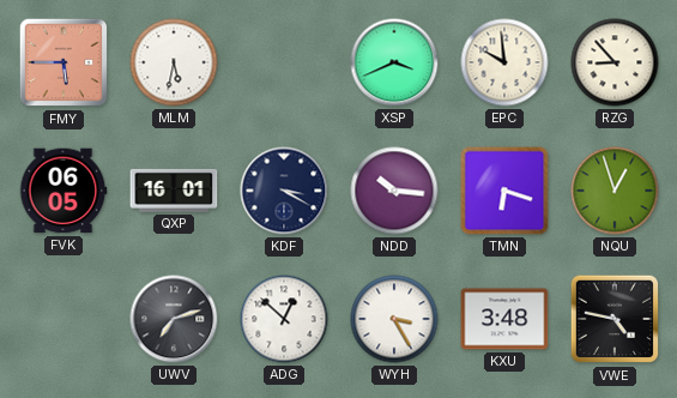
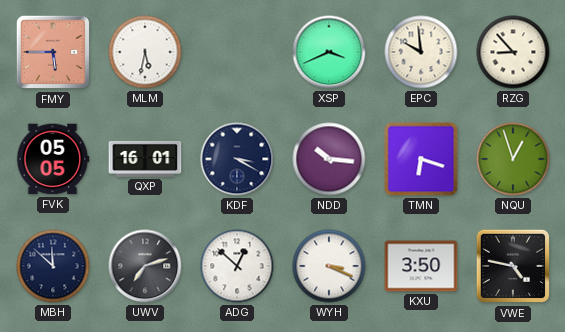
FVK: 06:05 -> 05:05 (53, 159)
MBH: none -> 11:52 (53, 266)
WYH: 3:25 -> 3:19 (329, 266)
KXU: 3:48 -> 3:50 (421, 266)
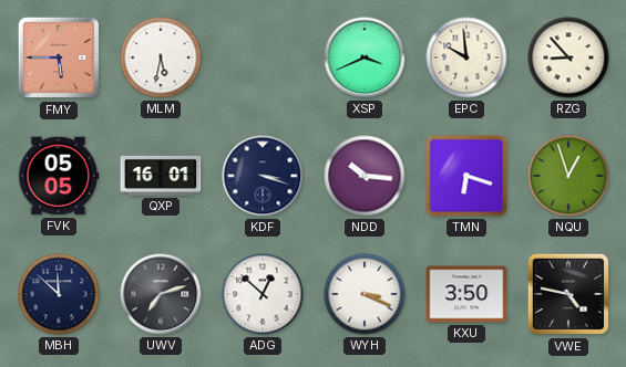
KDF: 3:20 -> 3:18 (263, 176)
